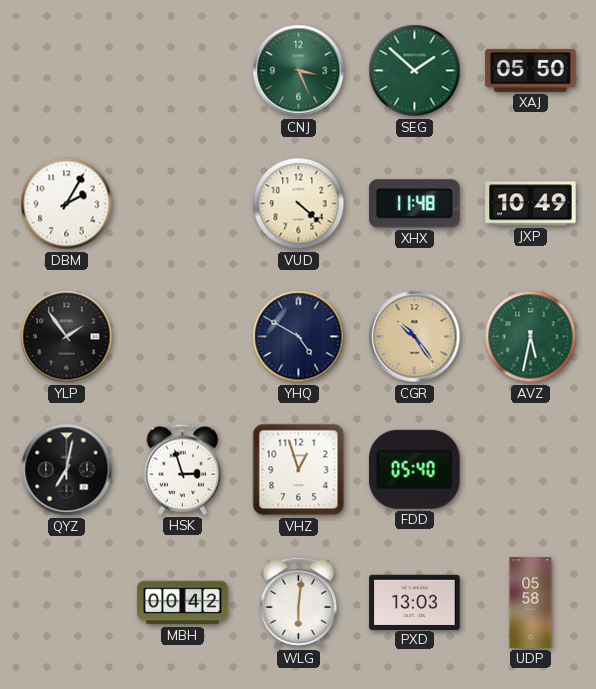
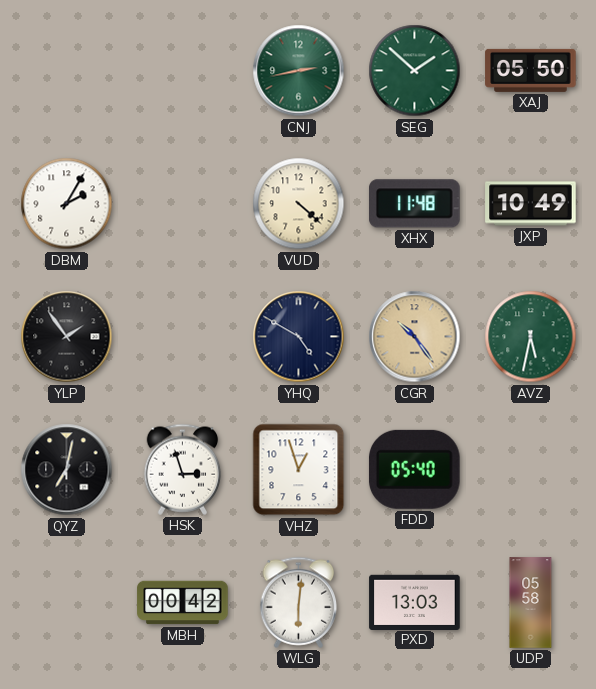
CNJ: 3:26 -> 2:43 (299, 71)
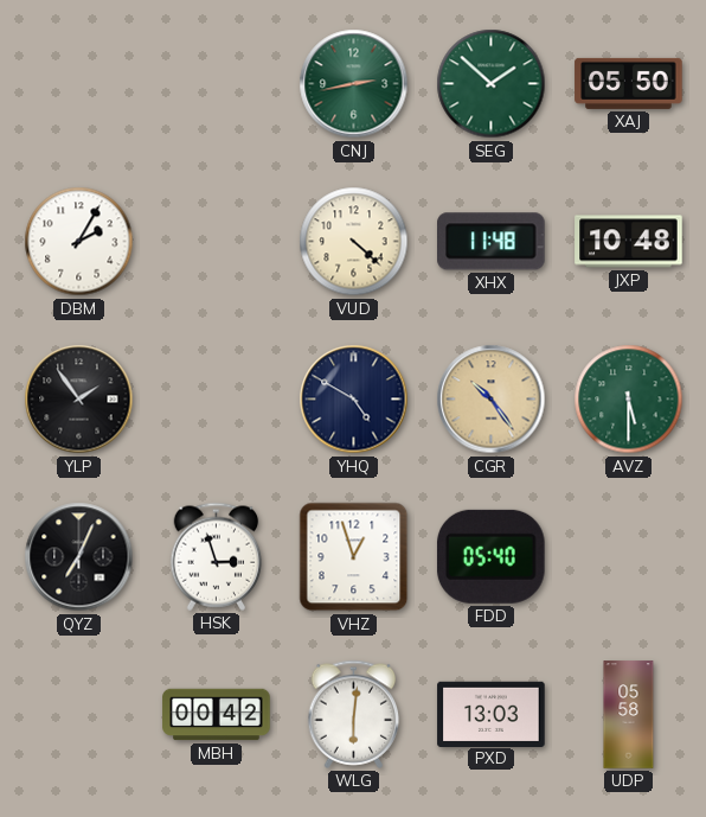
JXP: 10:49 -> 10:48 (629, 242)
AVZ: 5:32 -> 5:30 (629, 400)
QYZ: 7:02 -> 7:04 (79, 557)
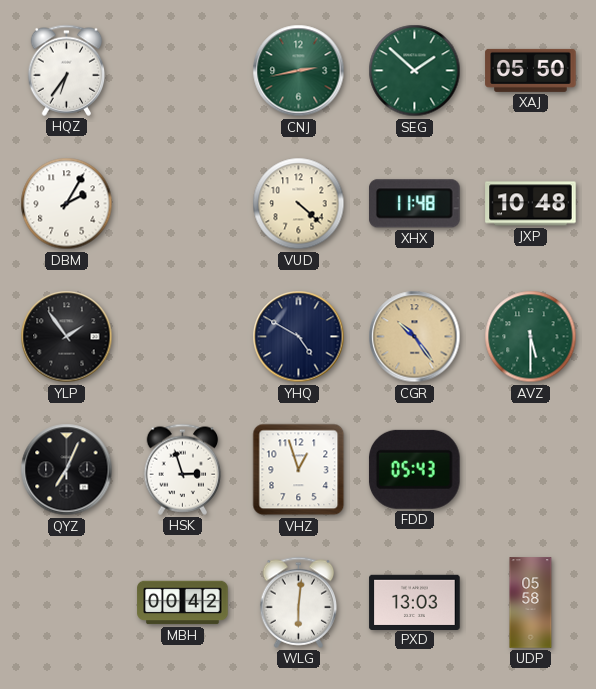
HQZ: none -> 6:36 (67, 70)
FDD: 05:40 -> 05:43 (414, 469)
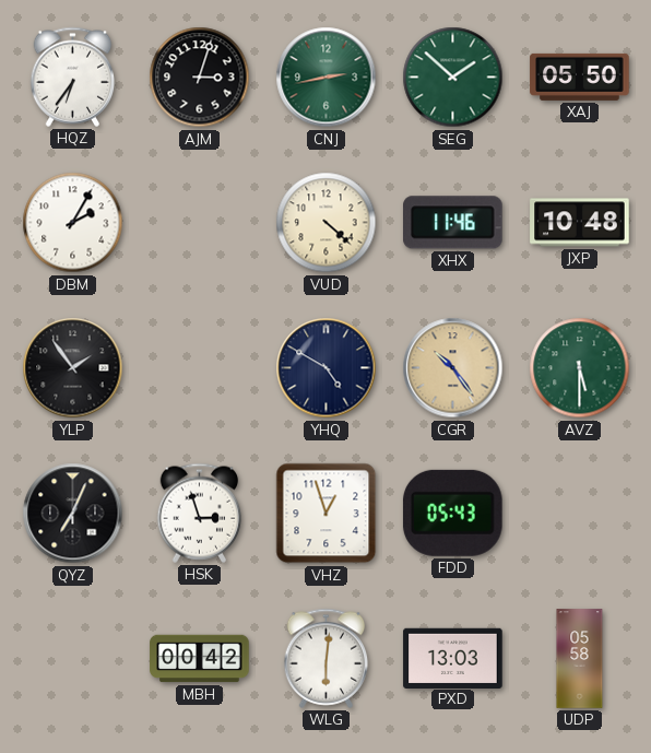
AJM: none -> 3:03 (200, 78)
XHX: 11:48 -> 11:46 (453, 223)
